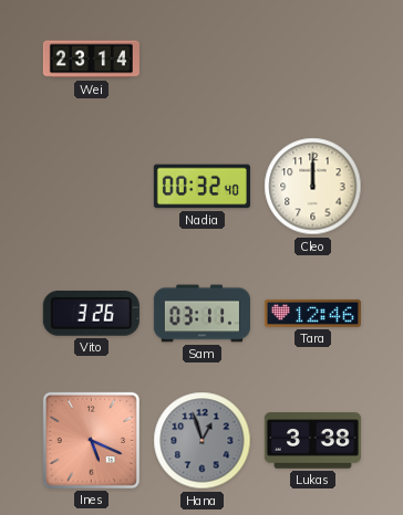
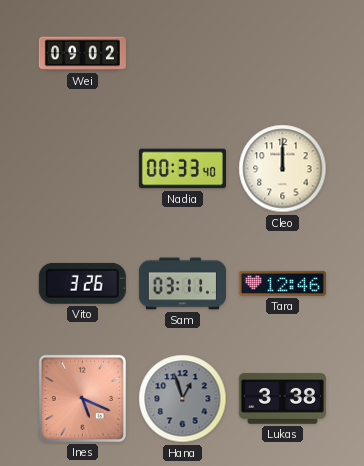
Wei: 23:14 -> 09:02 (82, 54)
Nadia: 00:32 -> 00:33 (182, 169)
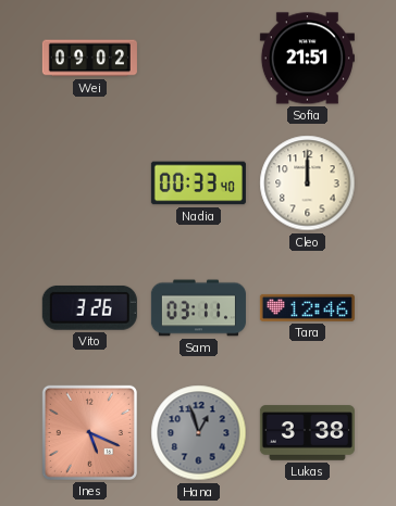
Sofia: none -> 21:51 (307, 59)
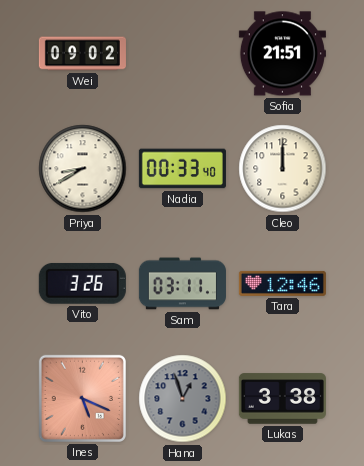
Priya: none -> 8:40 (83, 169)
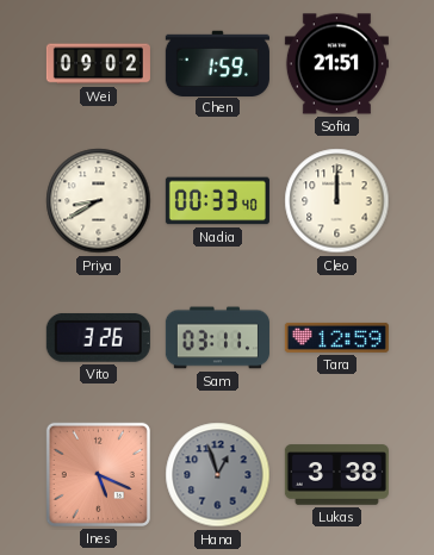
Chen: none -> 1:59 (217, 63)
Tara: 12:46 -> 12:59 (336, 337)
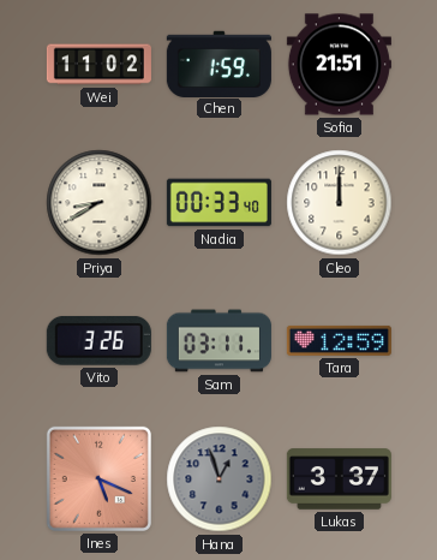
Wei: 09:02 -> 11:02 (98, 65)
Lukas: 3:38 -> 3:37 (339, 479)
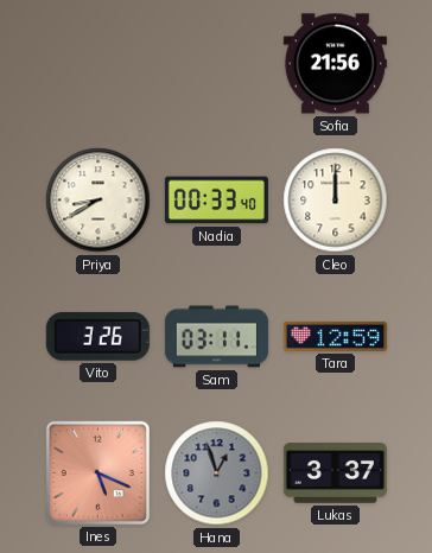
Wei: 11:02 -> none (98, 65)
Chen: 1:59 -> none (218, 64)
Sofia: 21:51 -> 21:56 (335, 64)
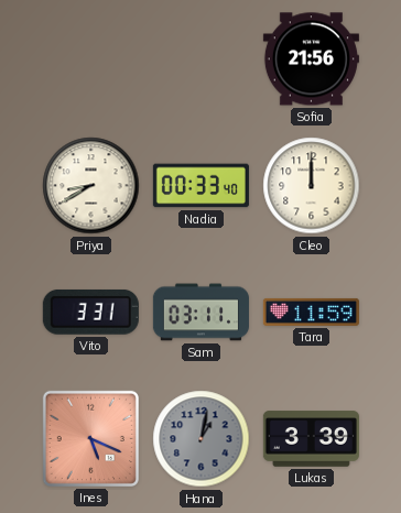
Vito: 3:26 -> 3:31 (90, 312)
Tara: 12:59 -> 11:59 (311, 312)
Hana: 12:57 -> 1:02 (202, 439)
Lukas: 3:37 -> 3:39 (311, 439)
